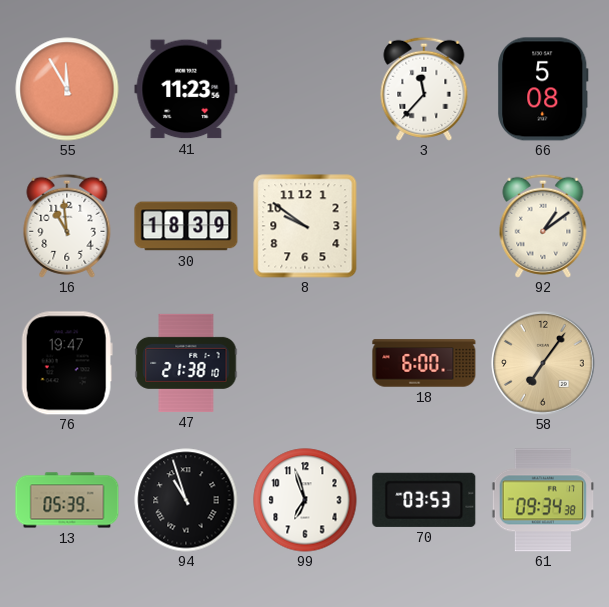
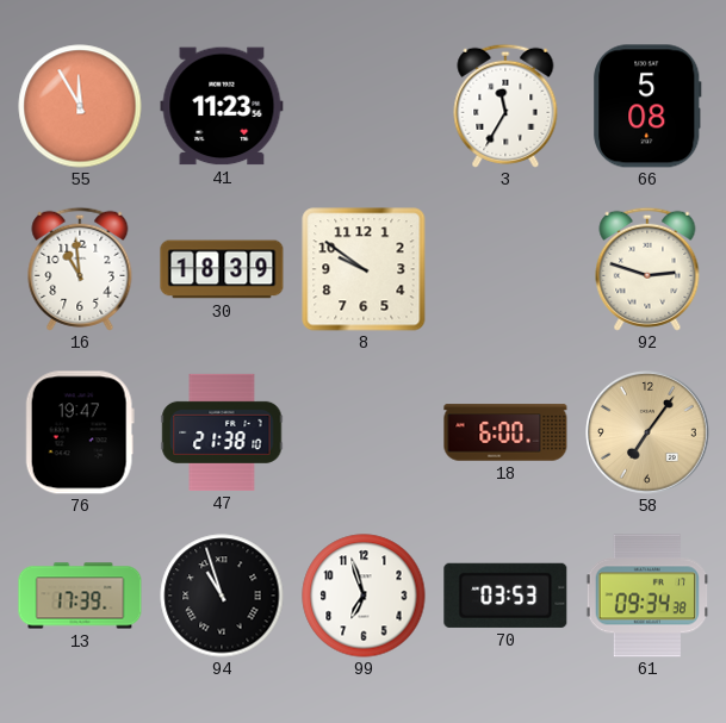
3: 11:37 -> 11:35 (505, 106)
92: 1:09 -> 2:48 (647, 269)
13: 05:39 -> 17:39 (80, 596)
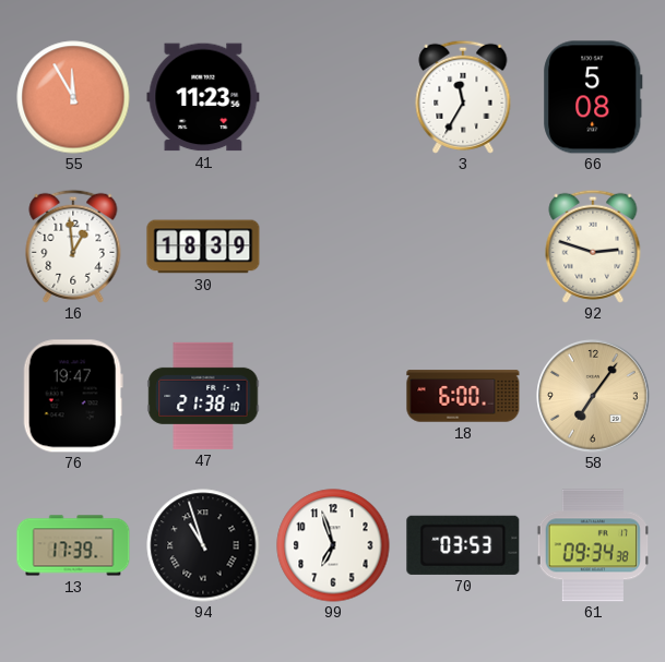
16: 10:59 -> 12:59 (73, 246)
8: 9:51 -> none (364, 269)
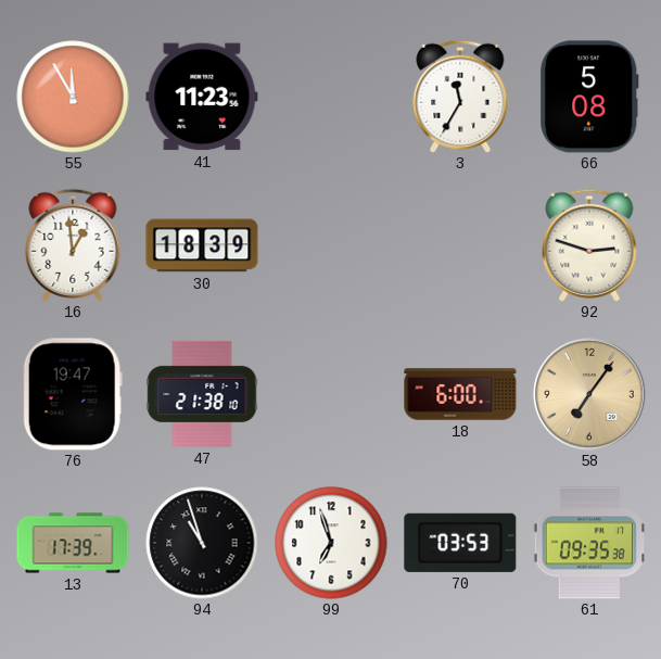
61: 09:34 -> 09:35 (588, 543)
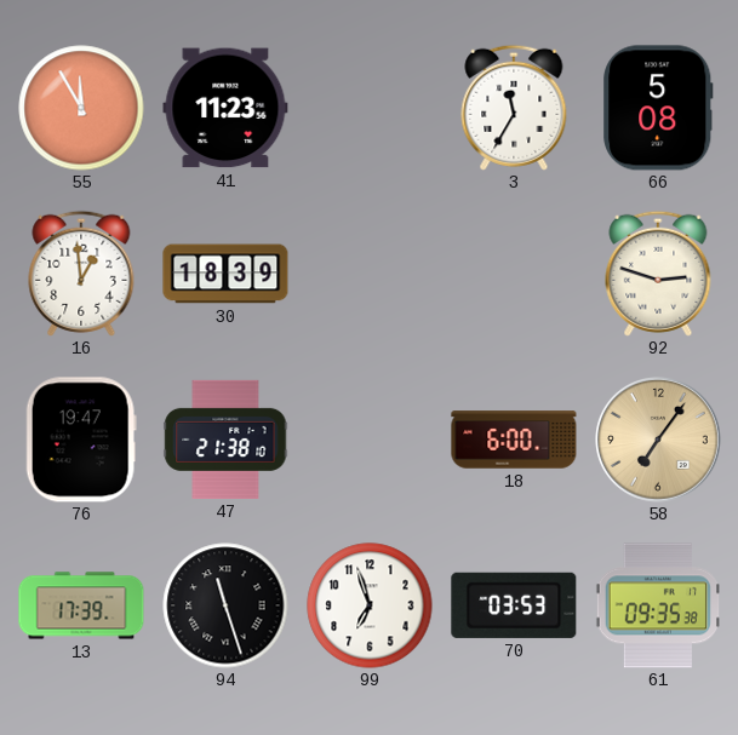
94: 10:57 -> 11:27 (225, 605)
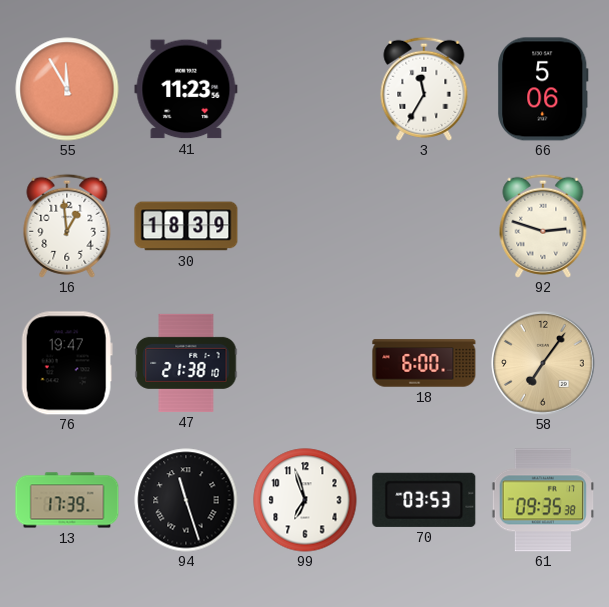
66: 5:08 -> 5:06 (543, 89)
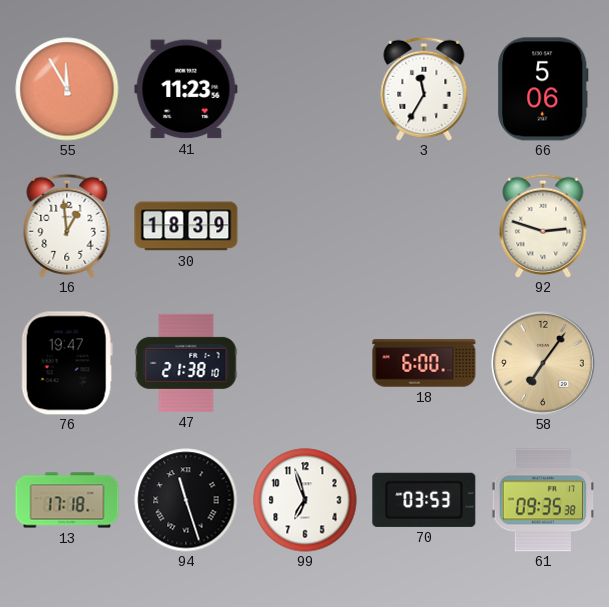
13: 17:39 -> 17:18 (67, 500)
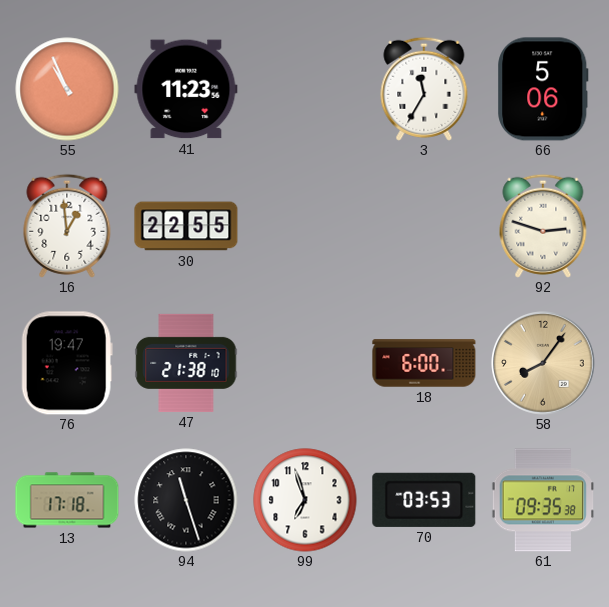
55: 11:55 -> 10:56 (67, 89)
30: 18:39 -> 22:55 (186, 226)
58: 7:06 -> 8:06 (544, 364)
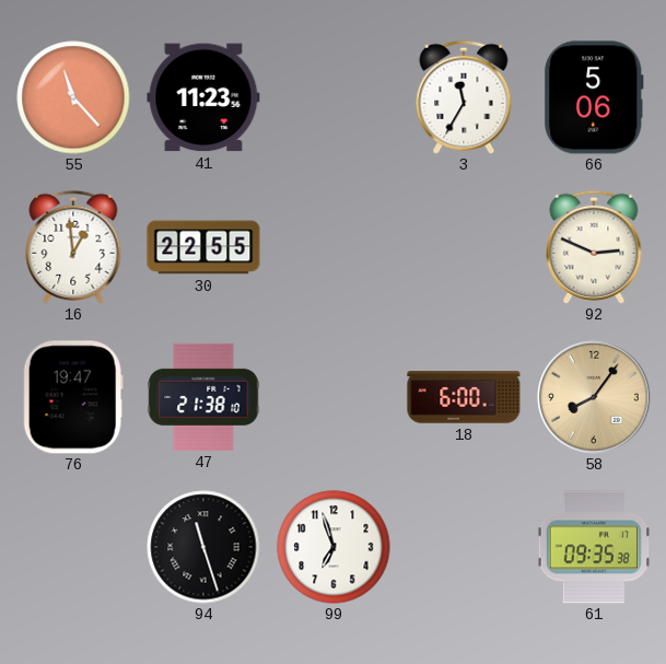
55: 10:56 -> 11:23 (73, 97)
92: 2:48 -> 2:49 (594, 247)
13: 17:18 -> none (67, 500)
70: 03:53 -> none (424, 500)
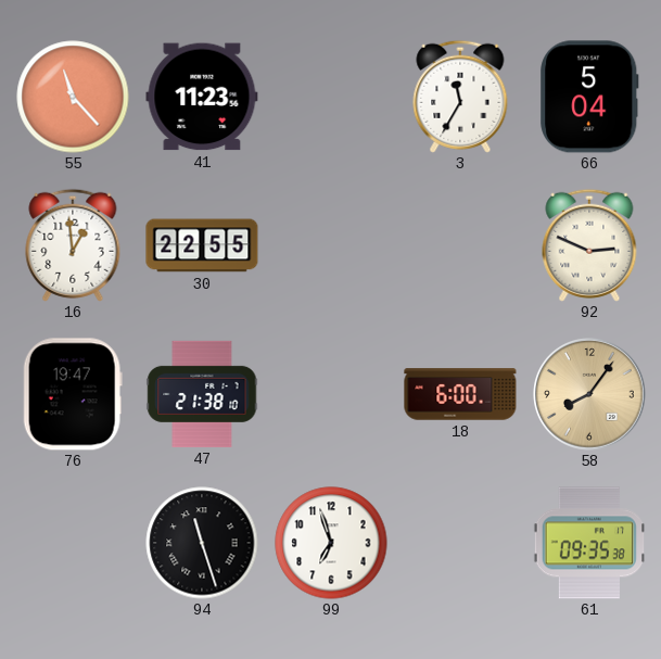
66: 5:06 -> 5:04 (589, 97)
